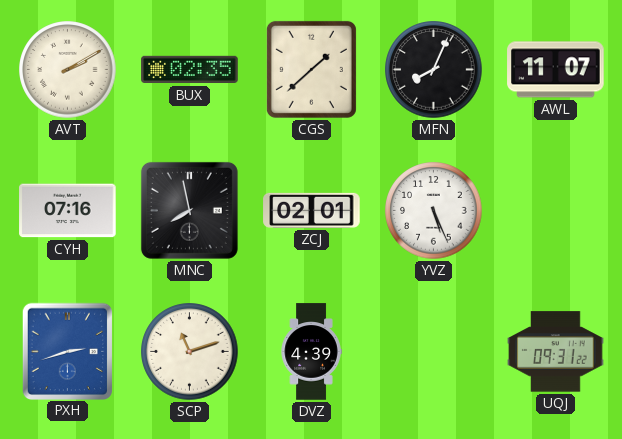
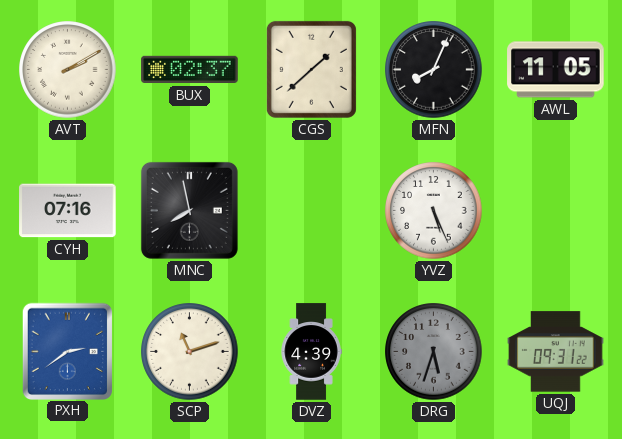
BUX: 02:35 -> 02:37 (190, 70)
AWL: 11:07 -> 11:05 (556, 70)
ZCJ: 02:01 -> none (312, 210)
PXH: 2:42 -> 2:39 (67, 351)
DRG: none -> 5:33 (434, 352)
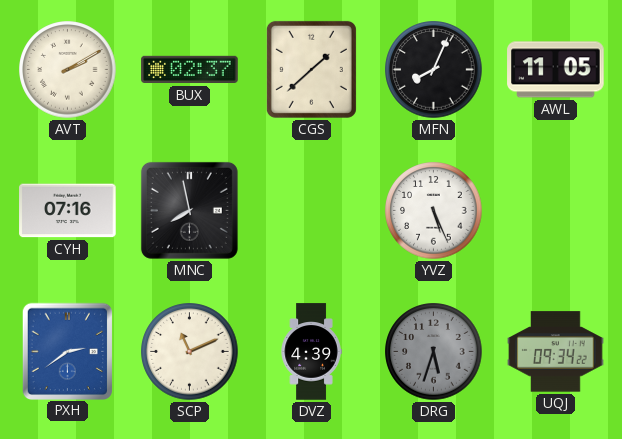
SCP: 11:12 -> 11:11 (190, 352)
UQJ: 09:31 -> 09:34 (556, 352)
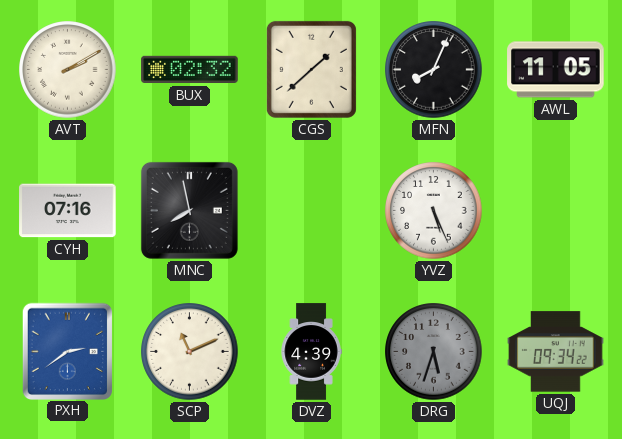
BUX: 02:37 -> 02:32 (190, 70)
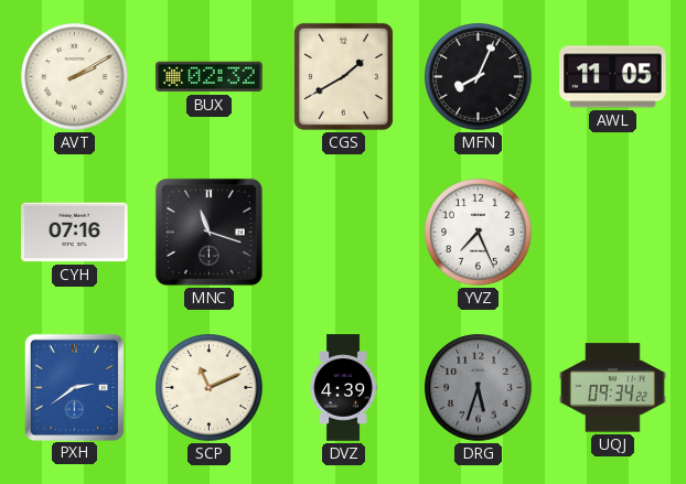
CGS: 1:38 -> 1:40 (343, 76)
MNC: 7:58 -> 11:18 (208, 232)
YVZ: 5:26 -> 7:26 (479, 233)
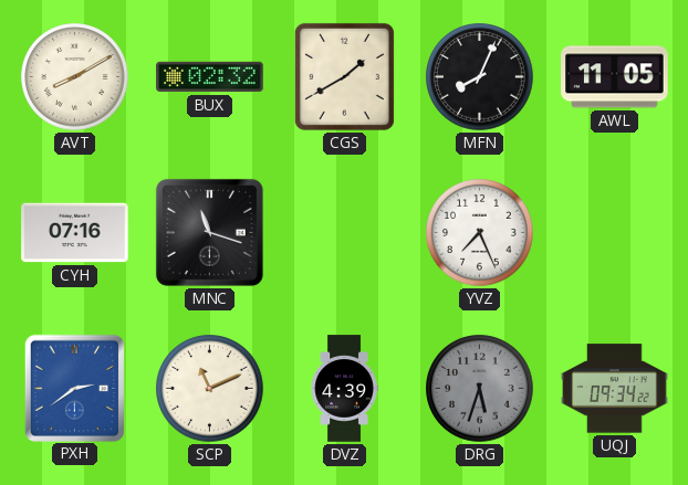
AVT: 2:10 -> 8:10 (75, 77)
